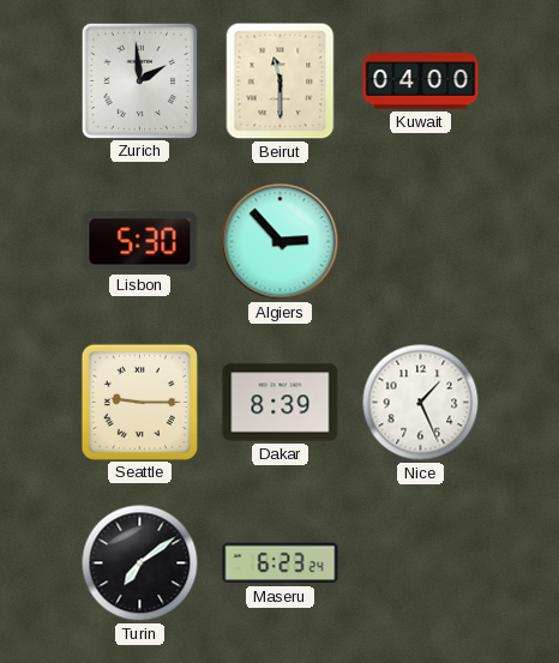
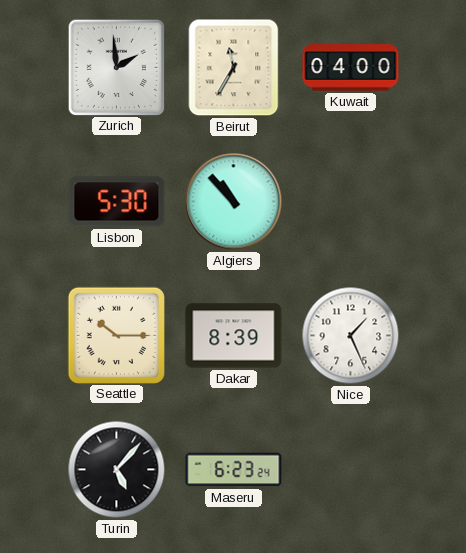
Beirut: 11:30 -> 11:35 (234, 68)
Algiers: 2:53 -> 10:53 (234, 202)
Seattle: 9:15 -> 10:15 (116, 335)
Turin: 7:09 -> 5:07 (117, 470)
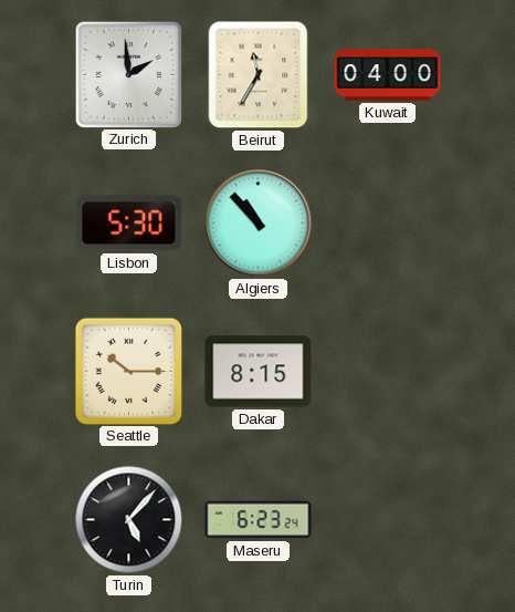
Dakar: 8:39 -> 8:15 (259, 372)
Nice: 1:26 -> none (351, 336)
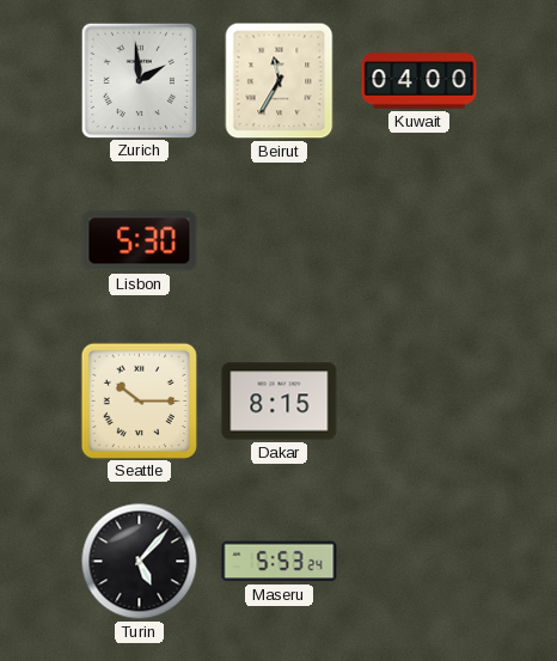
Algiers: 10:53 -> none (259, 224)
Maseru: 6:23 -> 5:53 (280, 562)
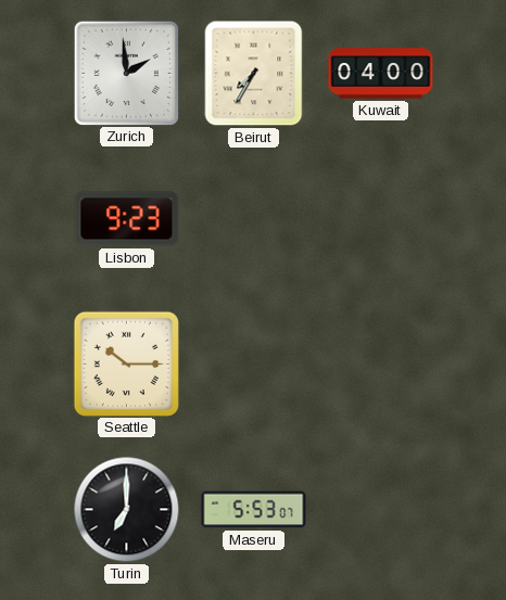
Beirut: 11:35 -> 7:35 (254, 74)
Lisbon: 5:30 -> 9:23 (127, 219)
Dakar: 8:15 -> none (280, 402)
Turin: 5:07 -> 7:00 (127, 510)
Maseru: 5:53:24 -> 5:53:07 (254, 510)
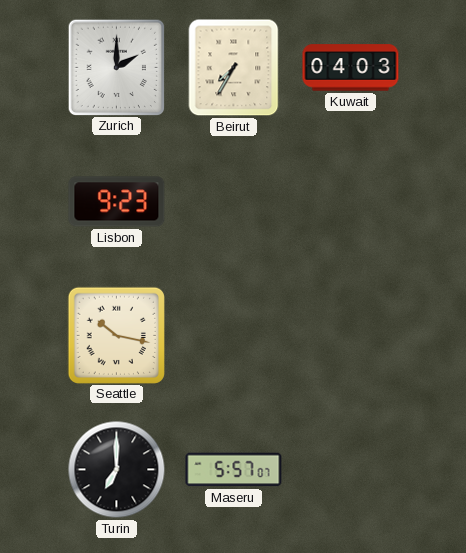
Zurich: 1:59 -> 2:00 (116, 67)
Kuwait: 04:00 -> 04:03 (351, 68)
Seattle: 10:15 -> 10:17 (116, 335)
Maseru: 5:53 -> 5:57 (234, 470)
